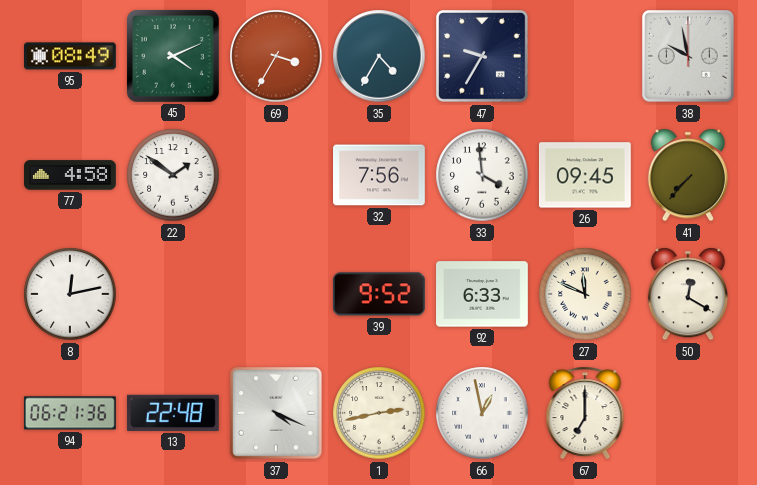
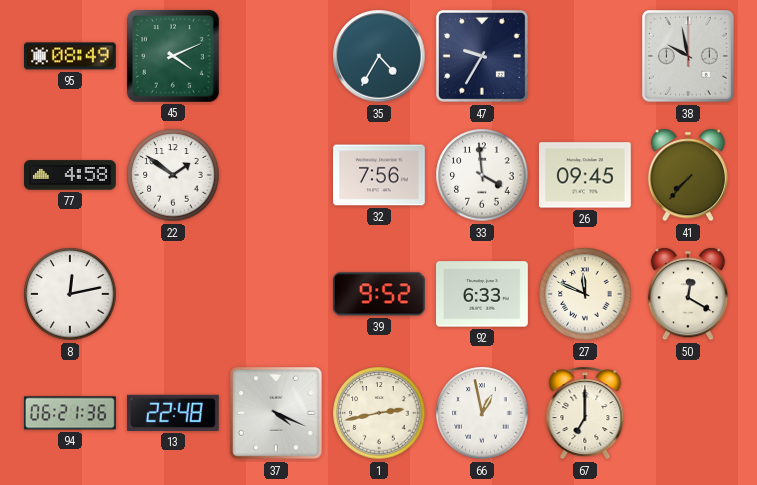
69: 3:35 -> none (276, 56)
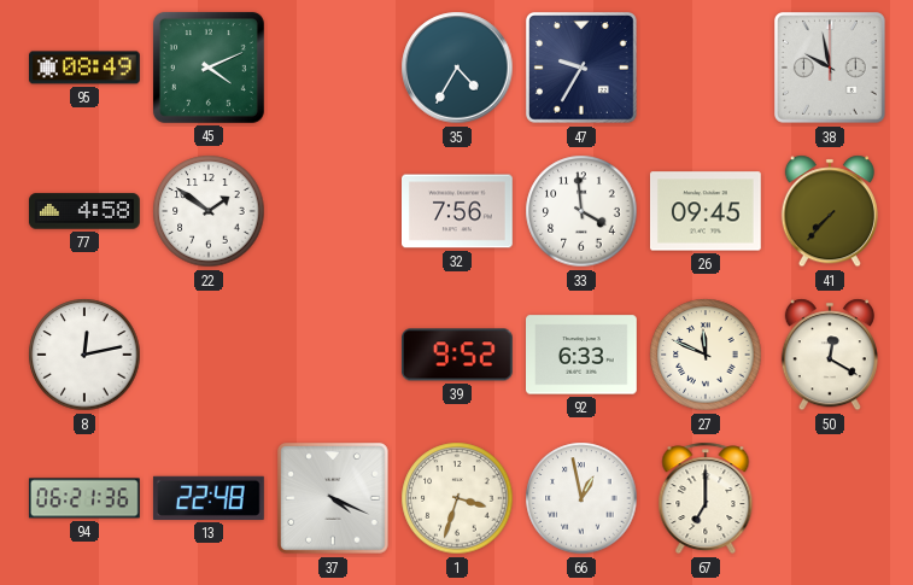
1: 2:43 -> 3:33 (457, 498)
